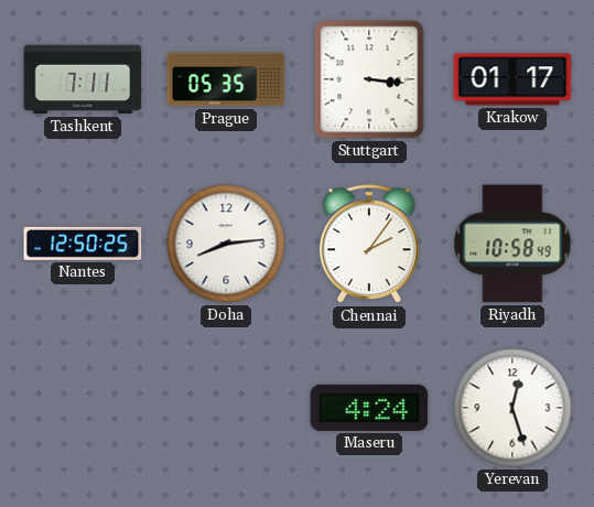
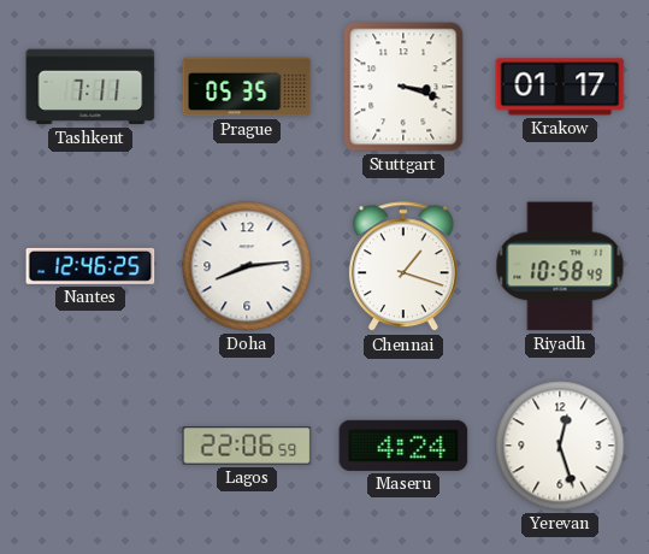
Stuttgart: 3:16 -> 3:18 (403, 87)
Nantes: 12:50 -> 12:46 (90, 266)
Chennai: 2:06 -> 1:18 (403, 267)
Lagos: none -> 22:06 (247, 446)
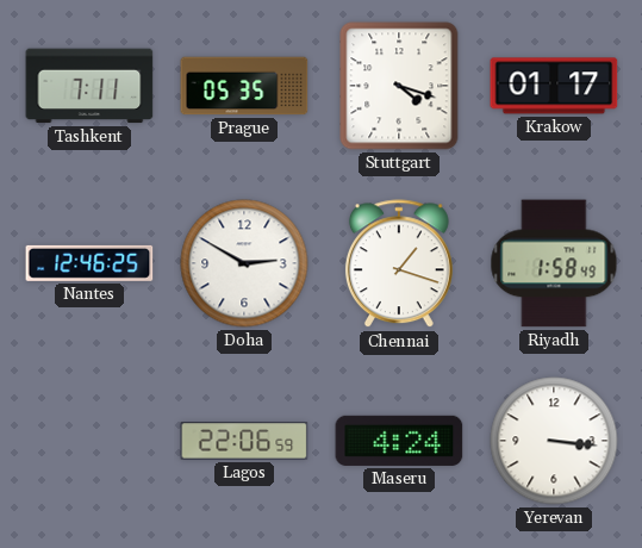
Stuttgart: 3:18 -> 4:18 (399, 86)
Doha: 8:14 -> 2:50 (244, 263)
Riyadh: 10:58 -> 1:58 (554, 263)
Yerevan: 12:27 -> 3:16 (554, 441)
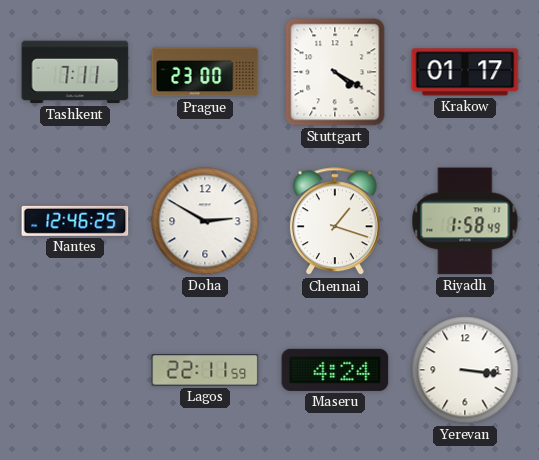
Prague: 05:35 -> 23:00 (205, 72)
Stuttgart: 4:18 -> 4:20 (335, 72)
Lagos: 22:06 -> 22:11 (205, 370)
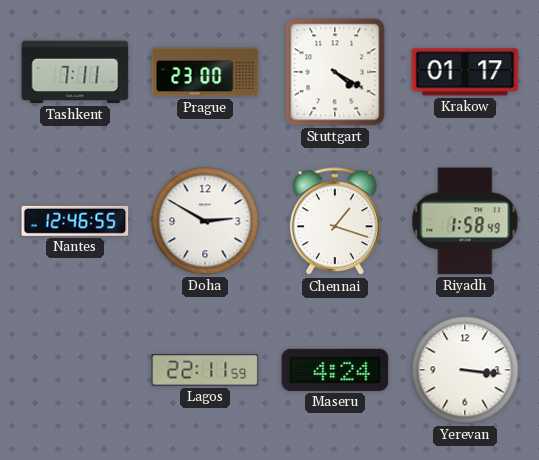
Nantes: 12:46:25 -> 12:46:55 (75, 221)
